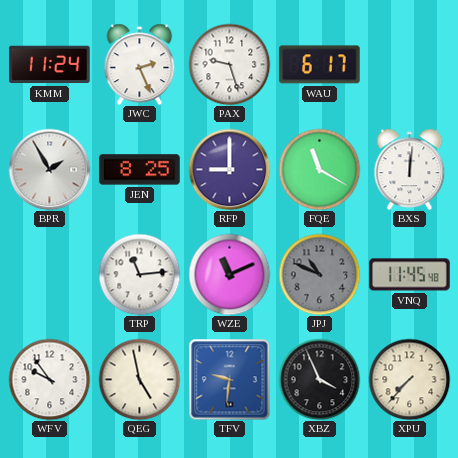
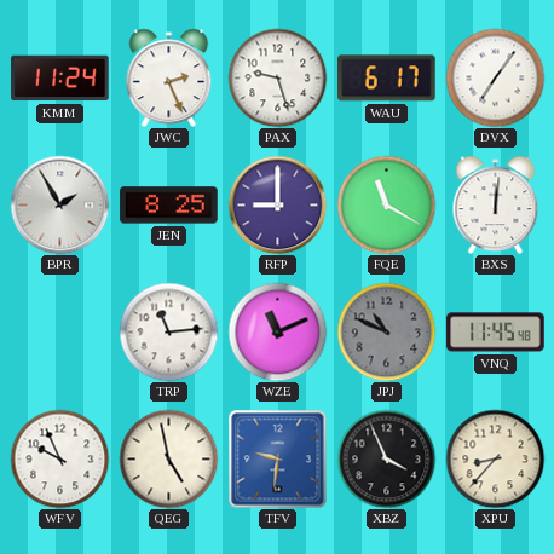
DVX: none -> 7:06 (495, 77)
WFV: 9:54 -> 9:56 (59, 458)
XPU: 7:37 -> 8:37 (495, 458)
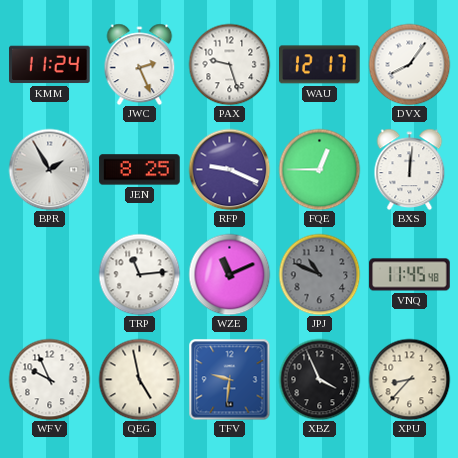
WAU: 6:17 -> 12:17 (320, 65)
DVX: 7:06 -> 8:06 (409, 64)
RFP: 9:00 -> 9:19 (229, 169)
FQE: 11:20 -> 12:45 (319, 169)
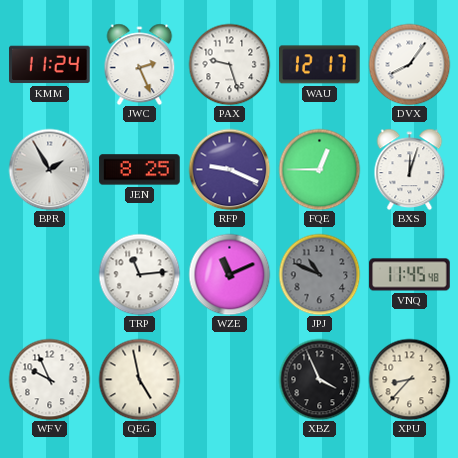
BXS: 12:01 -> 12:03 (410, 169)
TFV: 9:31 -> none (229, 379)
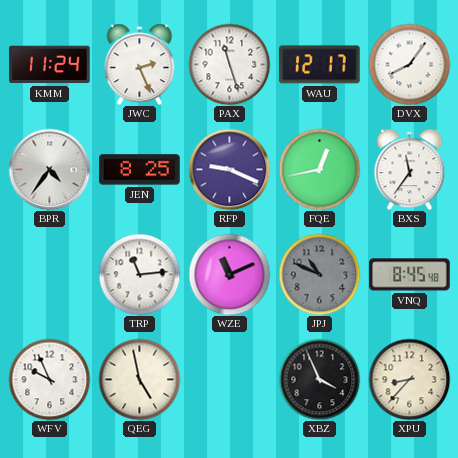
PAX: 9:27 -> 11:27 (229, 64)
BPR: 1:55 -> 4:36 (49, 169)
FQE: 12:45 -> 12:43 (319, 169)
BXS: 12:03 -> 11:36 (410, 169)
VNQ: 11:45 -> 8:45 (410, 275)
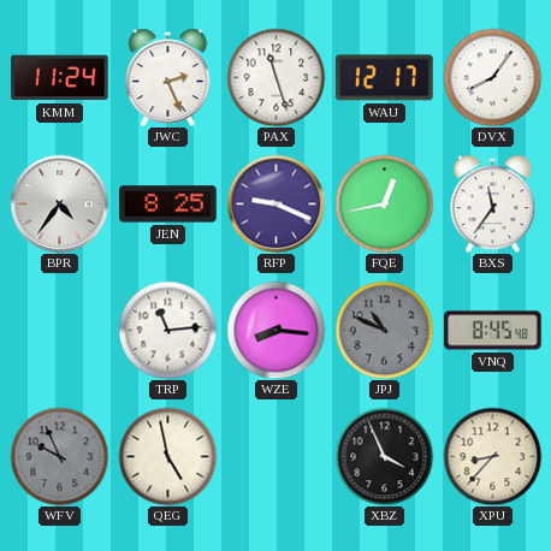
WZE: 11:11 -> 8:16 (275, 330)
WFV dial: white -> grey (59, 456)
